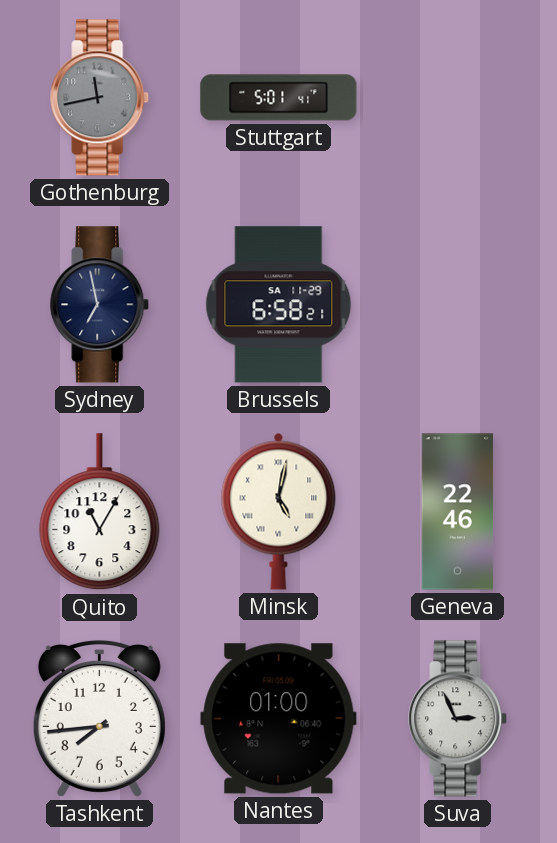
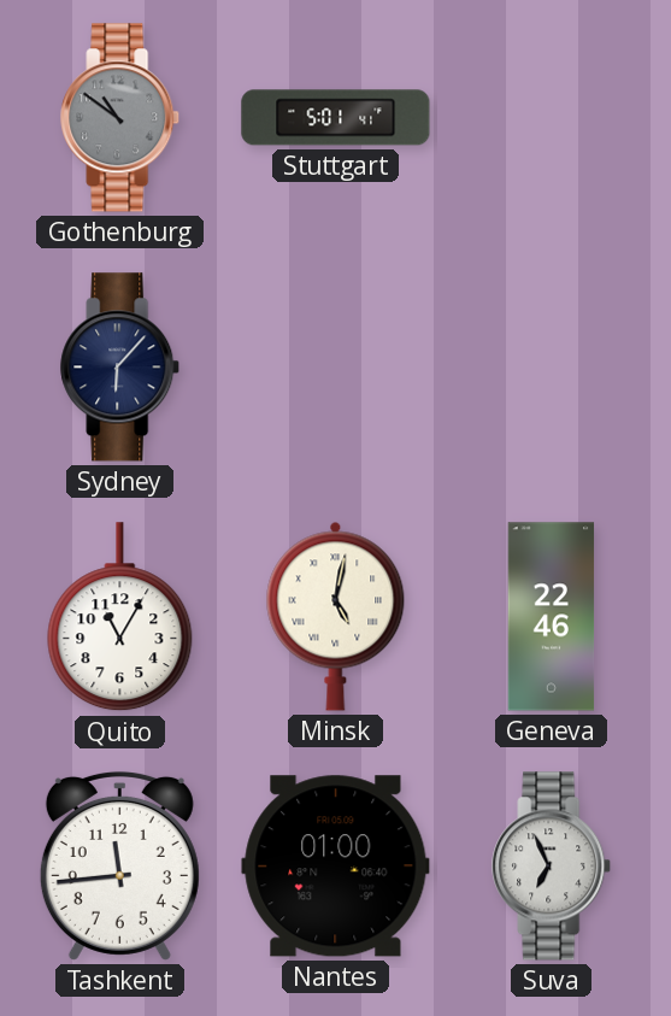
Gothenburg: 11:43 -> 10:51 (120, 118)
Sydney: 6:58 -> 6:07 (120, 368)
Brussels: 6:58 -> none (279, 305)
Tashkent: 7:44 -> 11:44 (119, 865)
Suva: 2:56 -> 6:56 (552, 867)
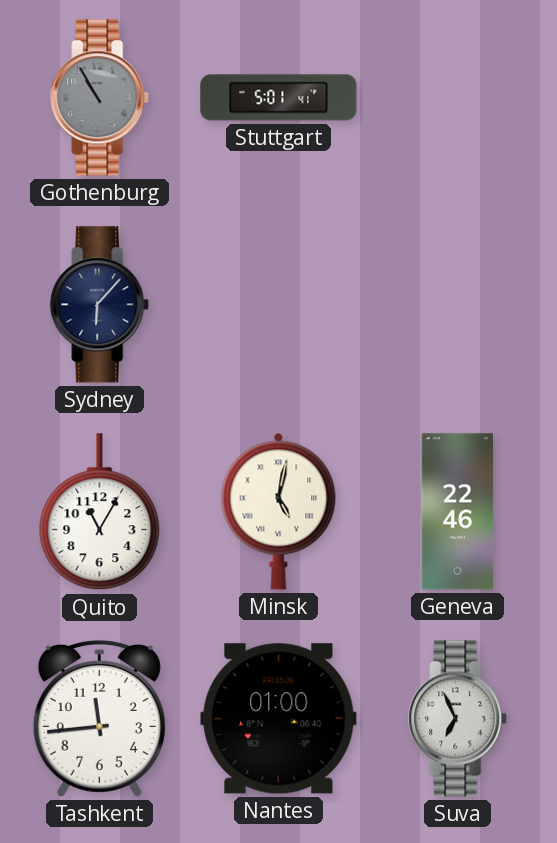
Gothenburg: 10:51 -> 10:55 (100, 98)
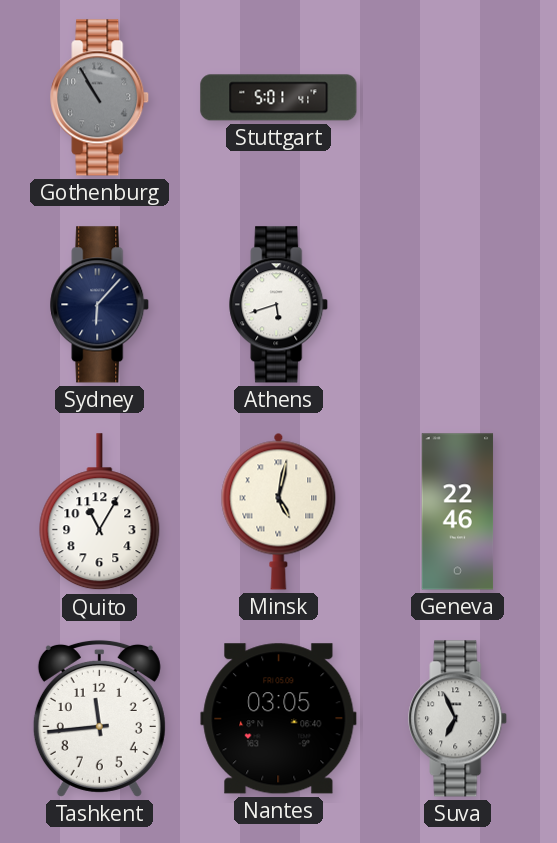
Athens: none -> 5:42 (279, 305)
Nantes: 01:00 -> 03:05 (279, 719)
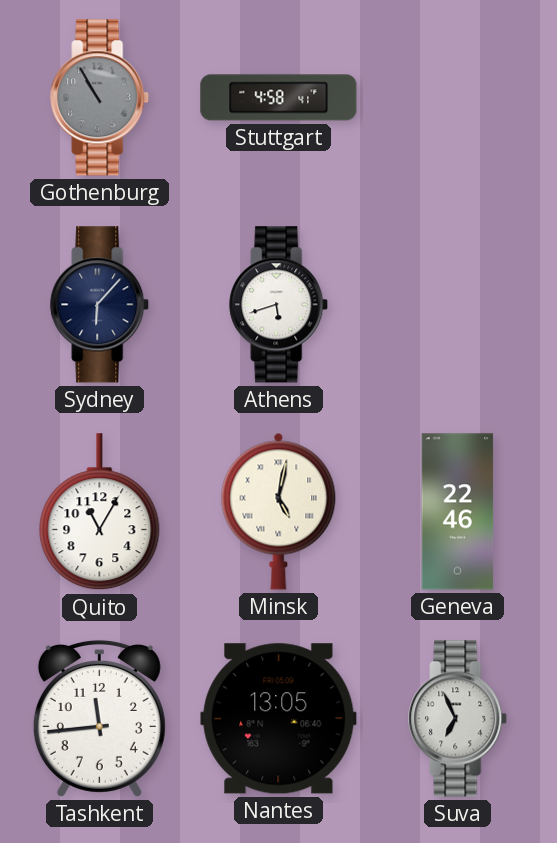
Stuttgart: 5:01 -> 4:58 (279, 98)
Nantes: 03:05 -> 13:05 (279, 719)
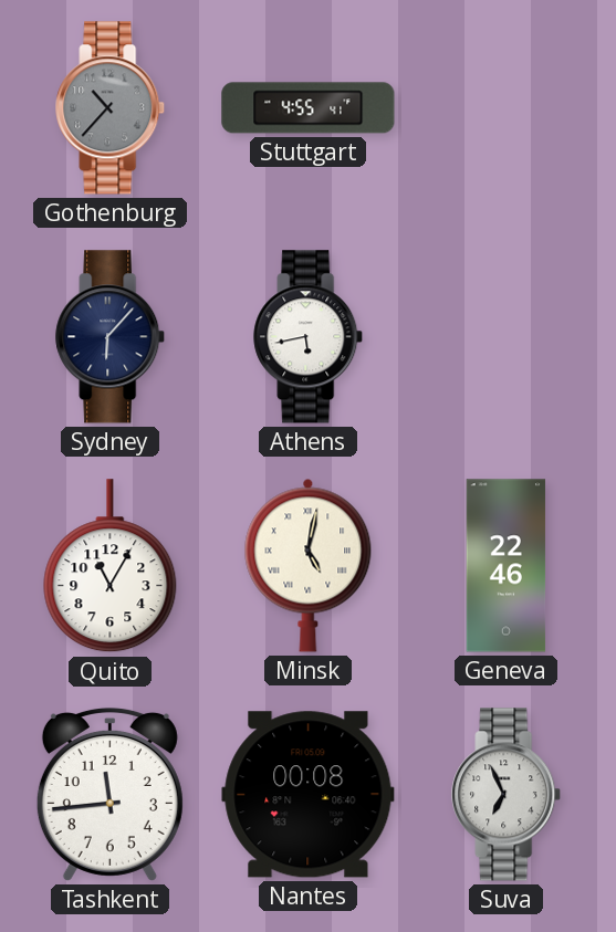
Gothenburg: 10:55 -> 10:37 (111, 108)
Stuttgart: 4:58 -> 4:55 (309, 108)
Athens: 5:42 -> 5:43 (309, 337)
Nantes: 13:05 -> 00:08 (309, 795)
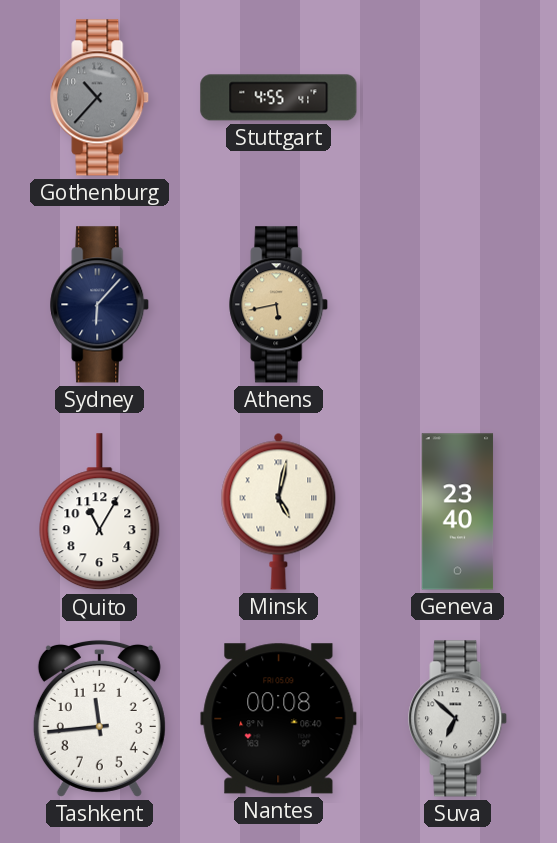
Athens dial: white -> champagne (279, 305)
Geneva: 22:46 -> 23:40 (458, 512)
Suva: 6:56 -> 6:52 (458, 719)
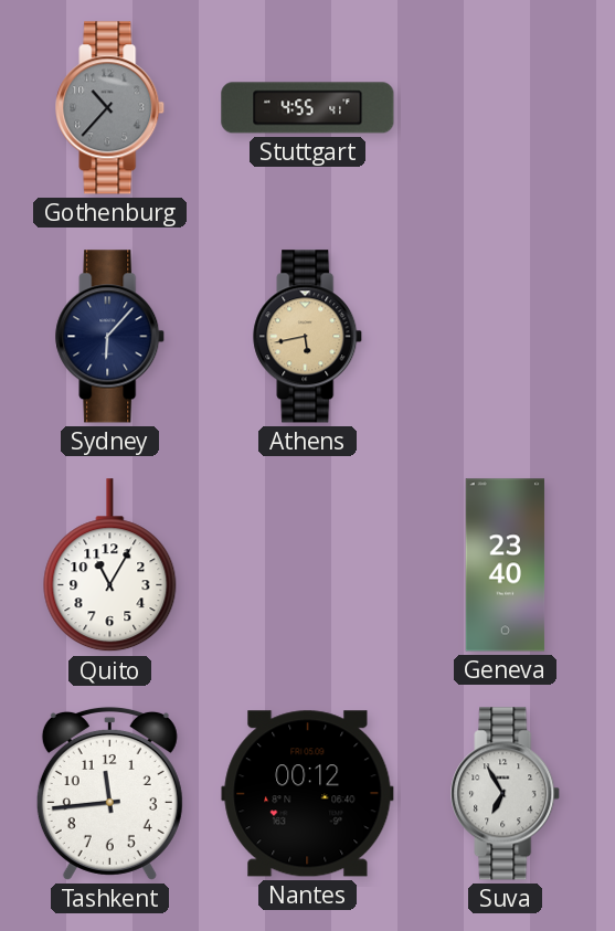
Minsk: 5:02 -> none (279, 511)
Nantes: 00:08 -> 00:12 (308, 794)
Suva: 6:52 -> 6:55 (506, 794)
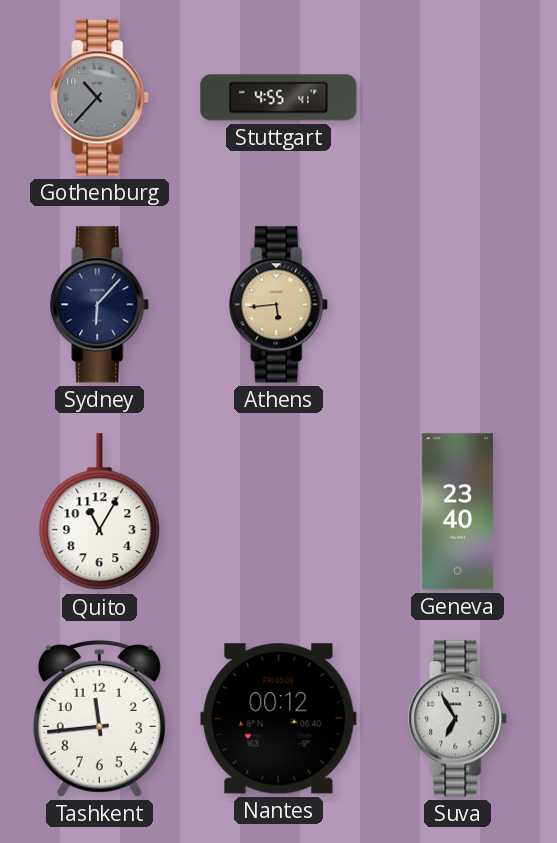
Athens: 5:43 -> 5:44 (279, 305)
